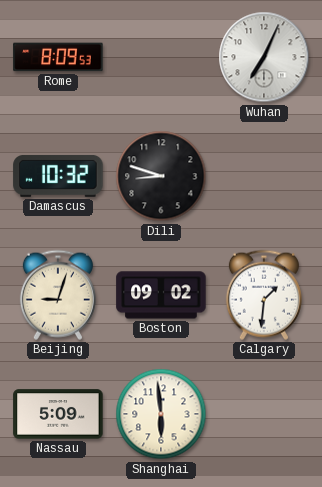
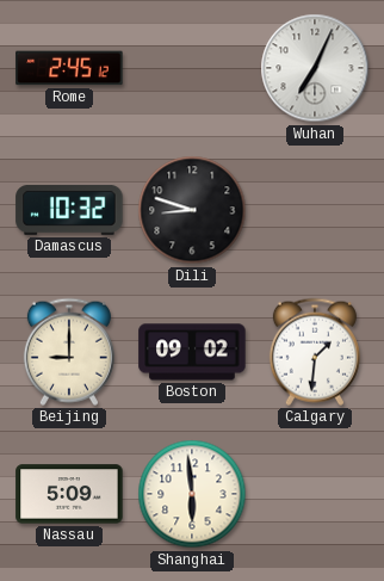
Rome: 8:09 -> 2:45 (69, 68)
Beijing: 9:03 -> 9:00 (69, 352)
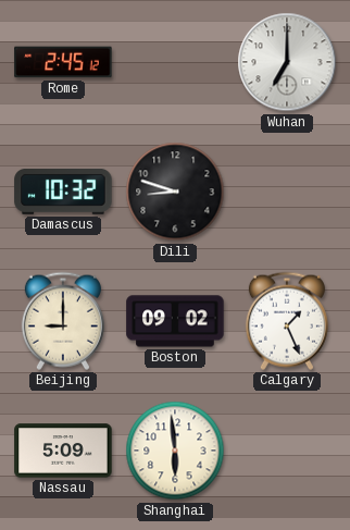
Wuhan: 7:04 -> 7:00 (287, 62)
Calgary: 1:31 -> 1:26 (287, 321)
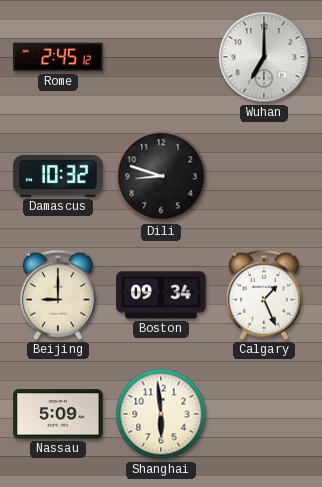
Boston: 09:02 -> 09:34 (161, 295)
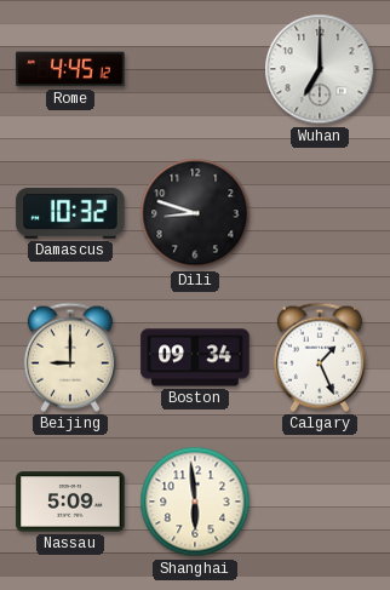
Rome: 2:45 -> 4:45 (70, 69)
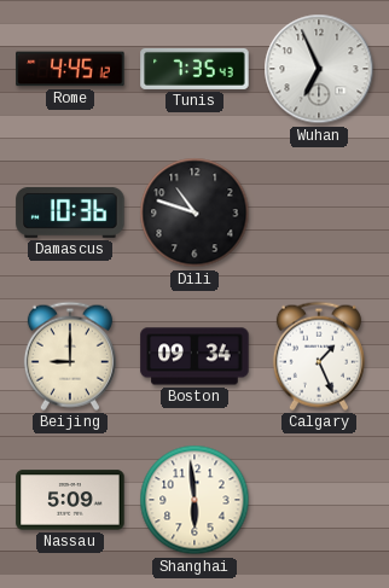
Tunis: none -> 7:35 (194, 69)
Wuhan: 7:00 -> 6:56 (319, 69)
Damascus: 10:32 -> 10:36 (70, 213)
Dili: 8:48 -> 10:48 (194, 213)
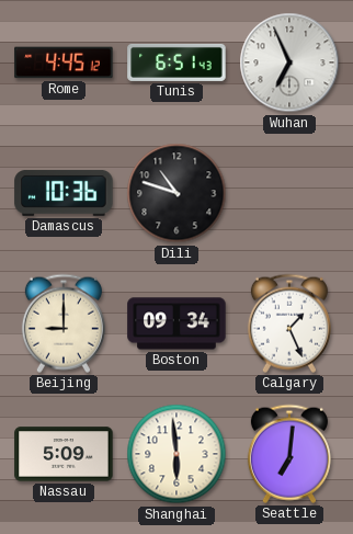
Tunis: 7:35 -> 6:51 (176, 63)
Seattle: none -> 7:01 (289, 454)
